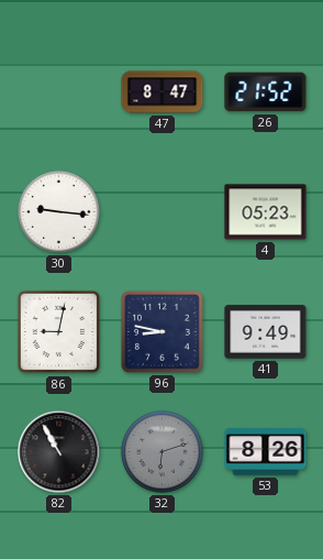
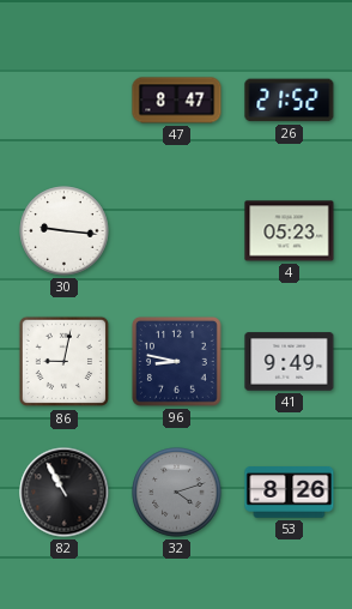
32: 6:12 -> 4:12 (177, 493)
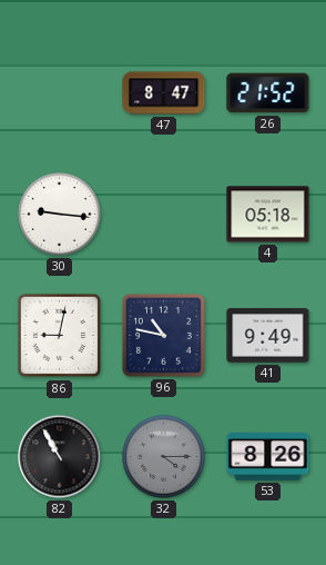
4: 05:23 -> 05:18 (268, 215)
96: 8:47 -> 10:47 (164, 336)
32: 4:12 -> 4:15 (164, 457)
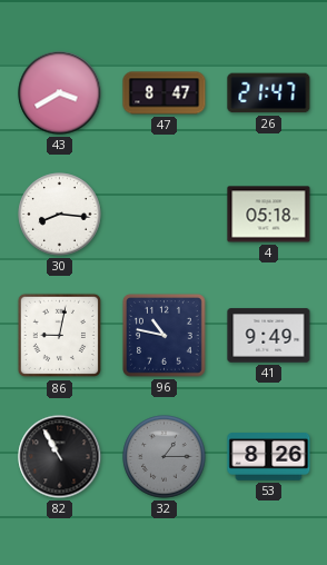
43: none -> 3:40 (60, 93)
26: 21:52 -> 21:47 (269, 93)
30: 9:16 -> 8:16 (60, 215)
32: 4:15 -> 1:15 (165, 457)
